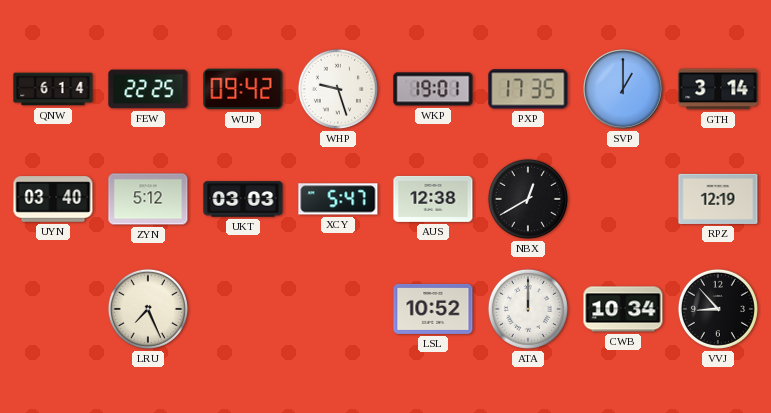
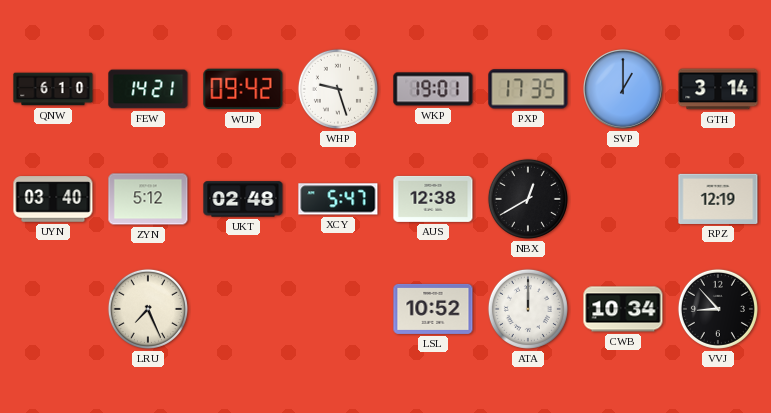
QNW: 6:14 -> 6:10 (53, 89)
FEW: 22:25 -> 14:21 (148, 89)
UKT: 03:03 -> 02:48 (243, 199)
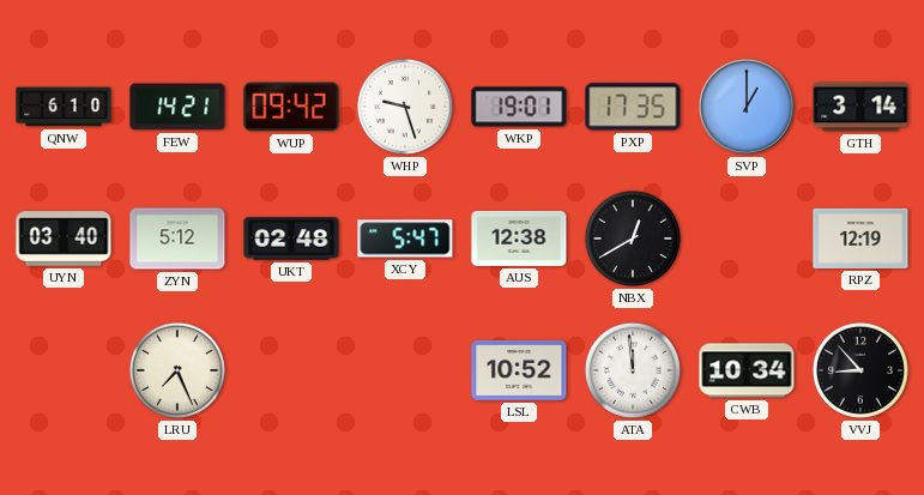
ATA: 12:00 -> 11:59 (633, 370)
